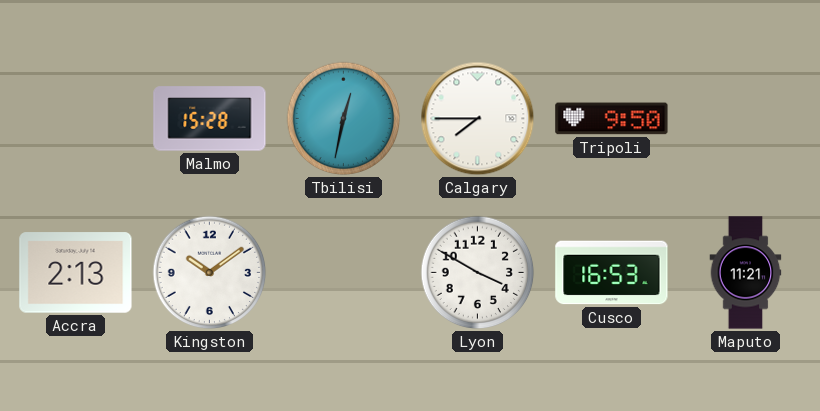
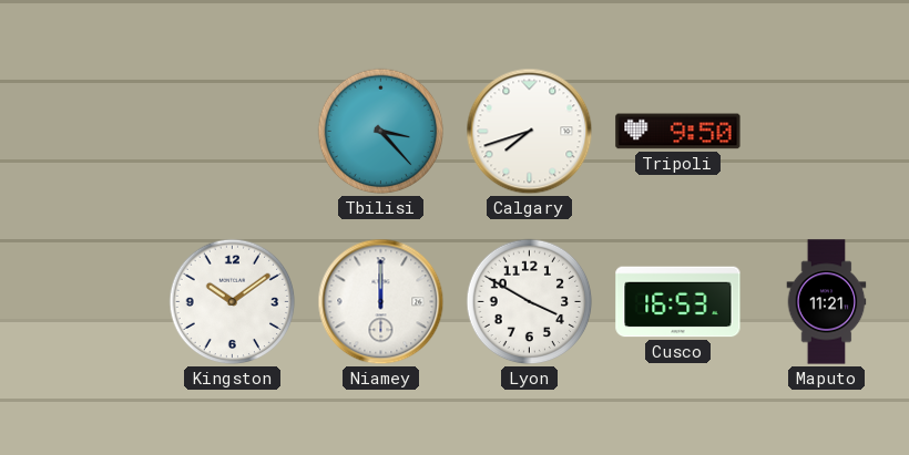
Malmo: 15:28 -> none (210, 119)
Tbilisi: 12:32 -> 3:23 (381, 132)
Calgary: 7:45 -> 7:42 (530, 132)
Accra: 2:13 -> none (76, 273)
Niamey: none -> 12:00 (381, 302)
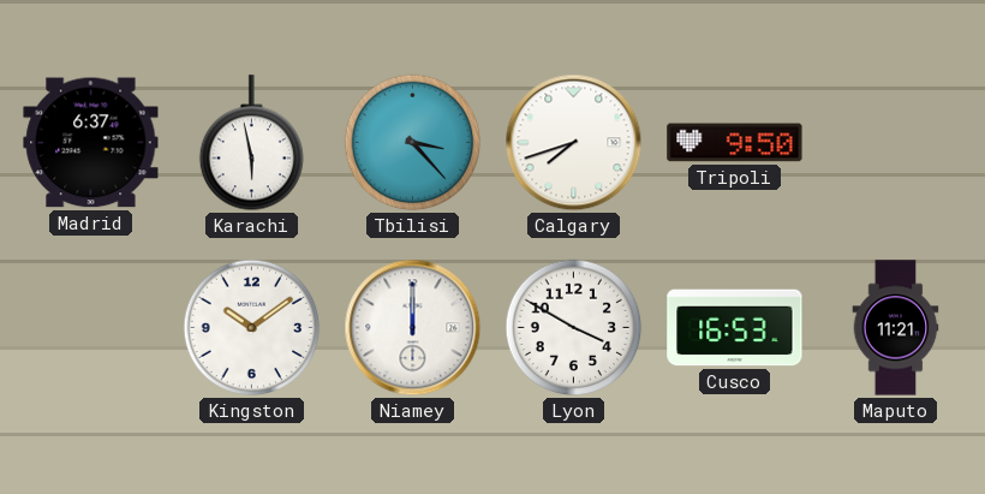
Madrid: none -> 6:37 (91, 143)
Karachi: none -> 5:58 (251, 143)
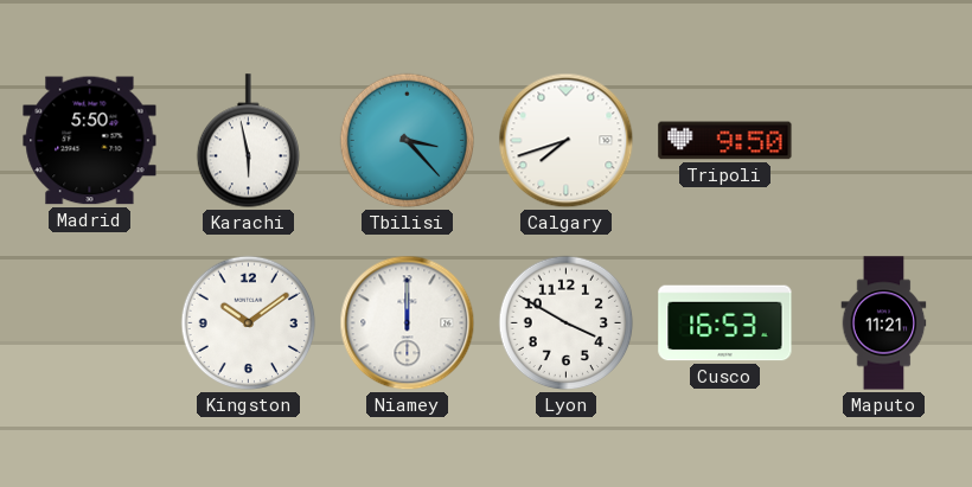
Madrid: 6:37 -> 5:50 (90, 141)
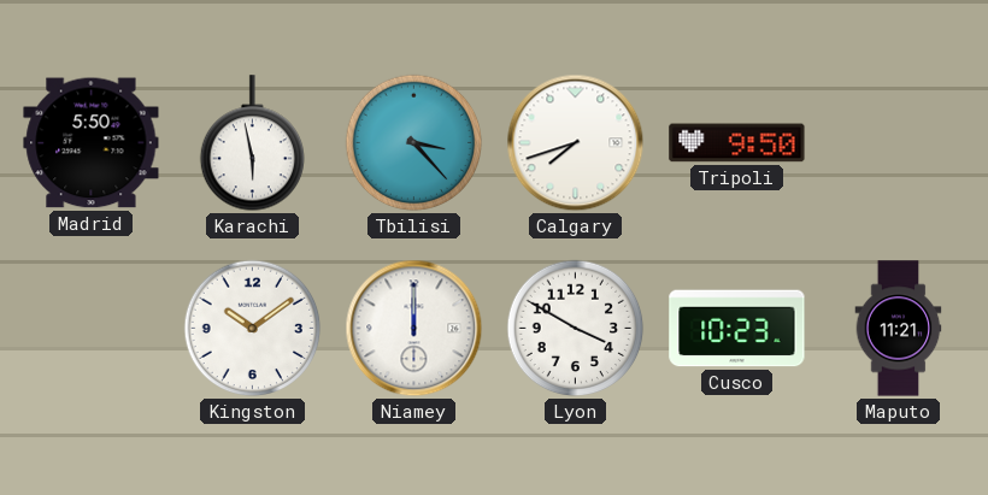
Cusco: 16:53 -> 10:23 (737, 329)
